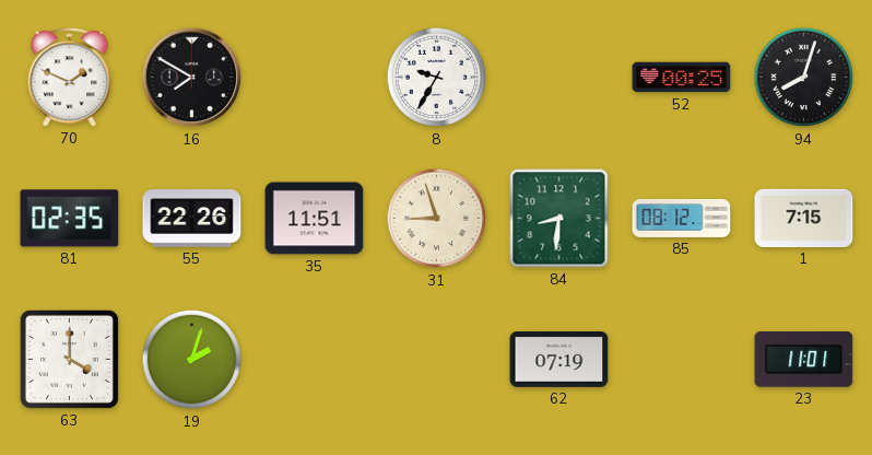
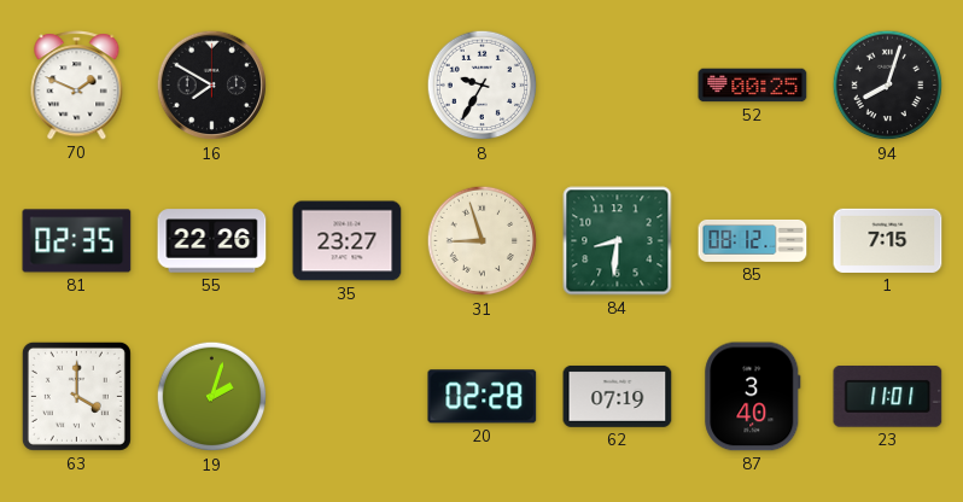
35: 11:51 -> 23:27 (348, 241)
20: none -> 02:28 (483, 397)
87: none -> 3:40 (753, 397)
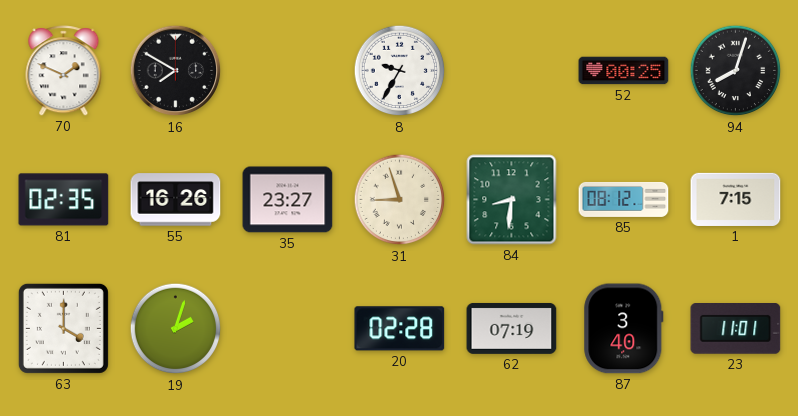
55: 22:26 -> 16:26 (176, 200)
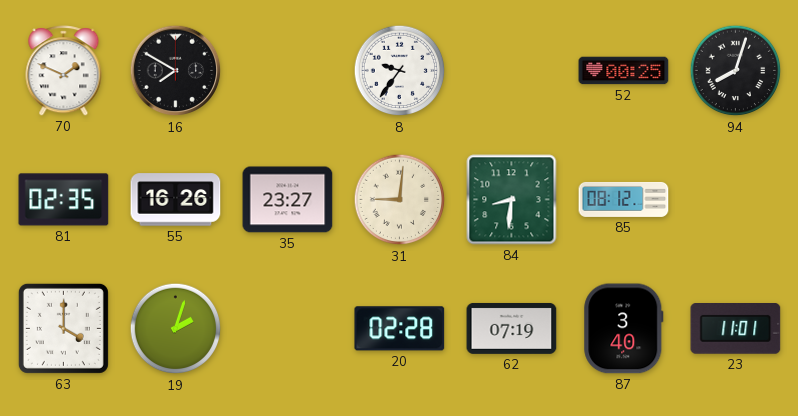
8: 9:35 -> 9:36 (400, 71)
31: 8:57 -> 9:01 (400, 200)
1: 7:15 -> none (736, 199)
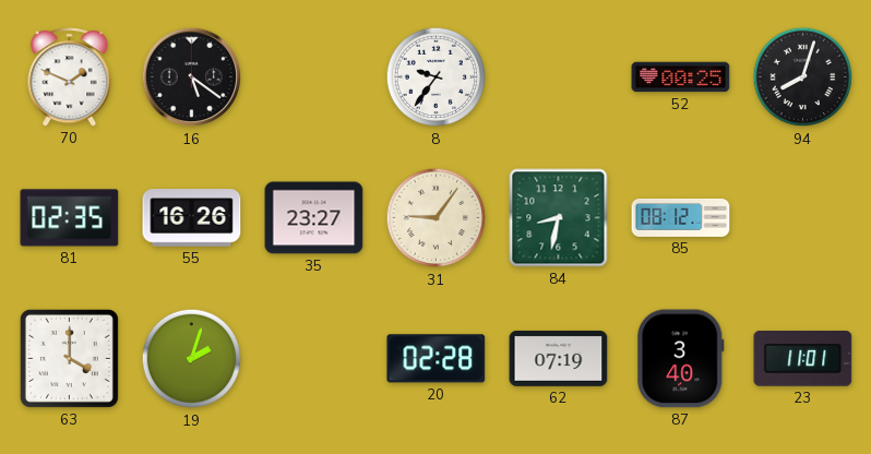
16: 7:50 -> 5:21 (192, 77)
31: 9:01 -> 9:06 (437, 218)
84: 8:31 -> 8:32 (559, 218)
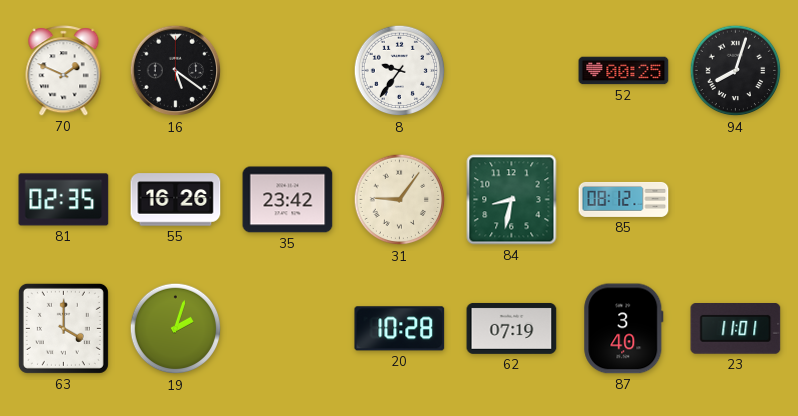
35: 23:27 -> 23:42 (288, 200)
20: 02:28 -> 10:28 (400, 329)
